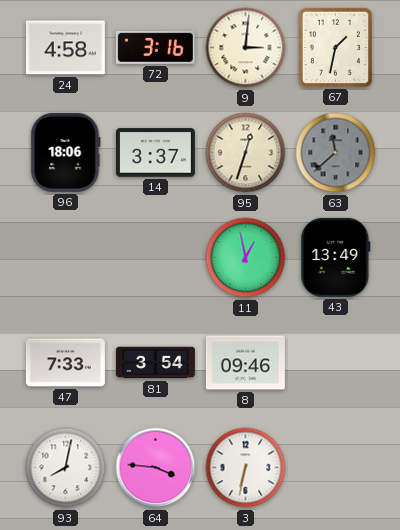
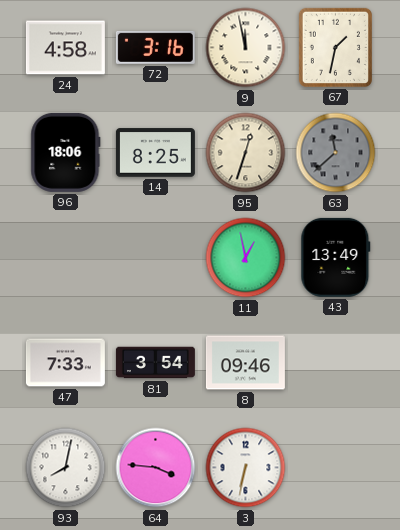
9: 3:01 -> 11:58 (246, 48)
14: 3:37 -> 8:25 (155, 153)
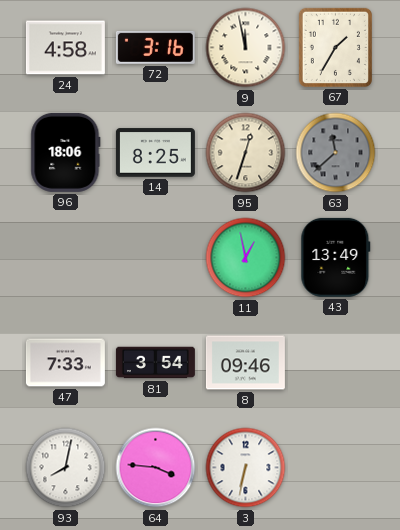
67: 1:32 -> 1:35 (335, 47)
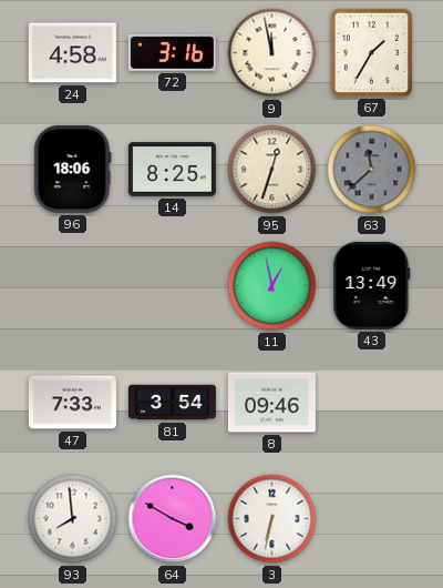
93: 8:02 -> 7:59 (73, 519)
64: 3:46 -> 3:50 (173, 519)
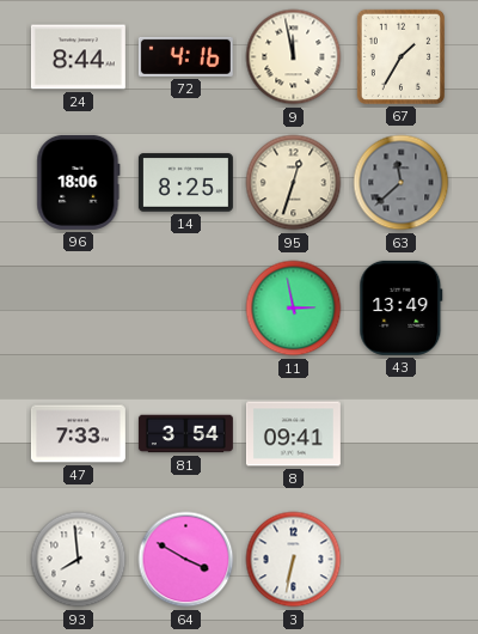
24: 4:58 -> 8:44 (78, 57)
72: 3:16 -> 4:16 (185, 56)
11: 12:58 -> 2:58 (294, 309)
8: 09:46 -> 09:41 (293, 434)
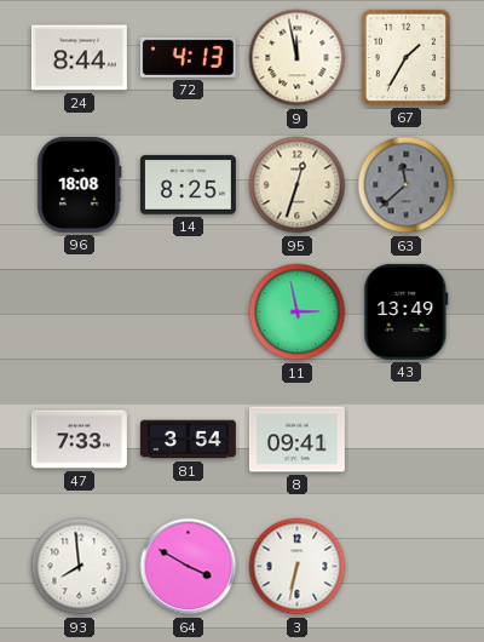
72: 4:16 -> 4:13 (188, 57)
96: 18:06 -> 18:08 (80, 184)
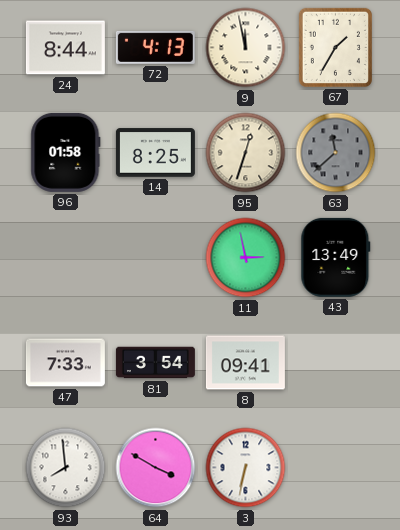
96: 18:08 -> 01:58 (66, 152)
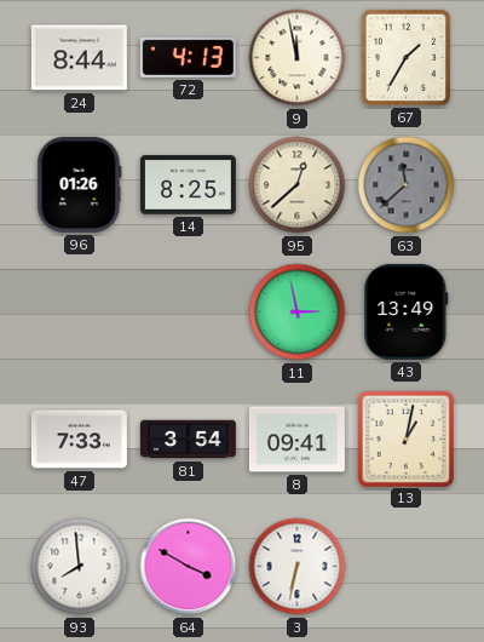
96: 01:58 -> 01:26 (80, 184)
95: 12:33 -> 12:38 (298, 185)
13: none -> 1:02 (405, 438)
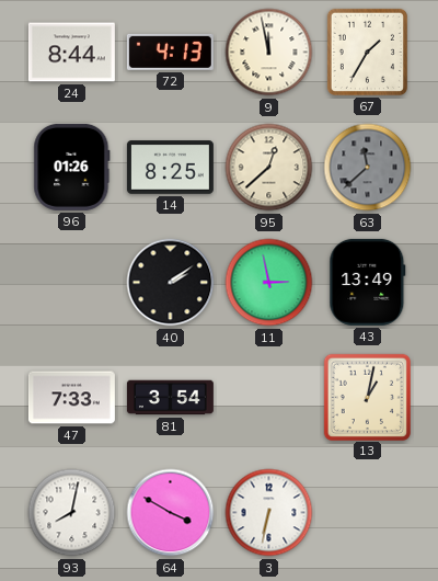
40: none -> 2:09 (171, 283)
8: 09:41 -> none (296, 440)
93: 7:59 -> 8:02 (72, 513)
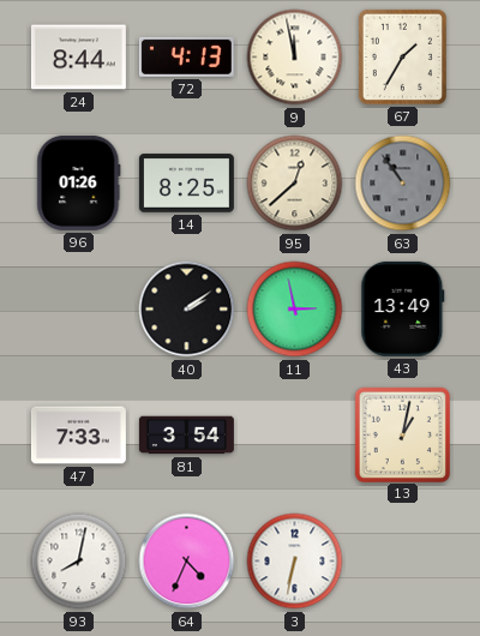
63: 11:38 -> 10:54 (403, 184)
64: 3:50 -> 4:34 (187, 562)
